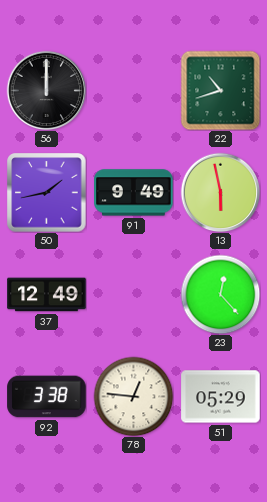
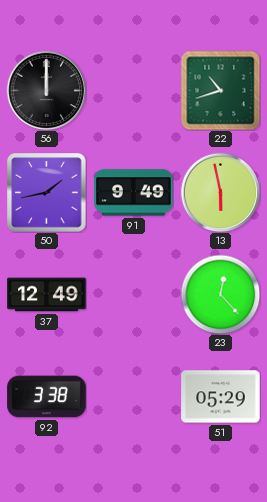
78: 12:46 -> none (133, 396)
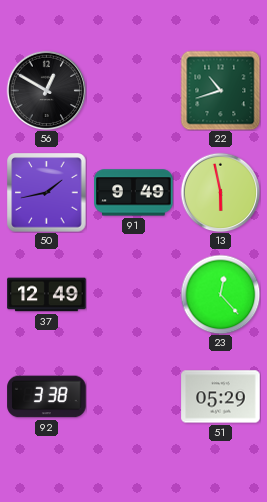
56: 12:00 -> 12:50 (46, 90)
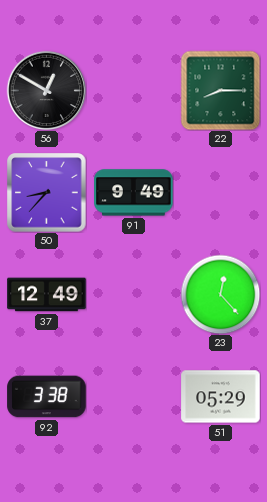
22: 10:42 -> 8:15 (220, 90)
50: 1:43 -> 8:37 (47, 193)
13: 5:58 -> none (220, 192)
